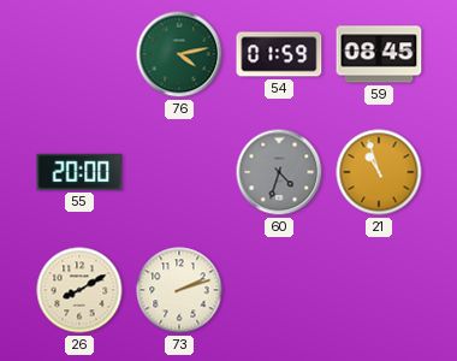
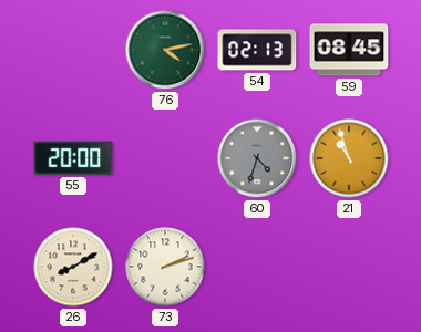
54: 01:59 -> 02:13 (257, 50)
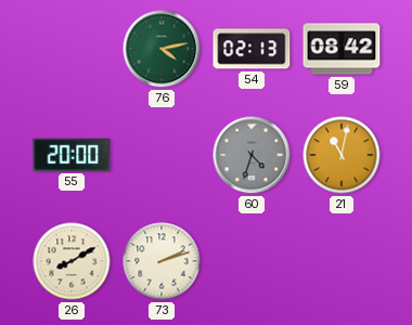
59: 08:45 -> 08:42 (342, 49)
21: 10:57 -> 11:02 (342, 155)
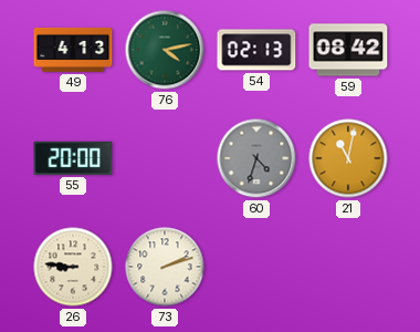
49: none -> 4:13 (73, 50)
26: 8:10 -> 8:46 (73, 267)
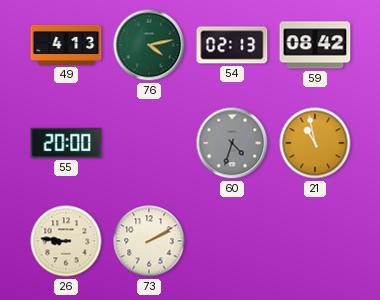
21: 11:02 -> 10:58 (315, 143)
73: 2:12 -> 2:10 (149, 241)
